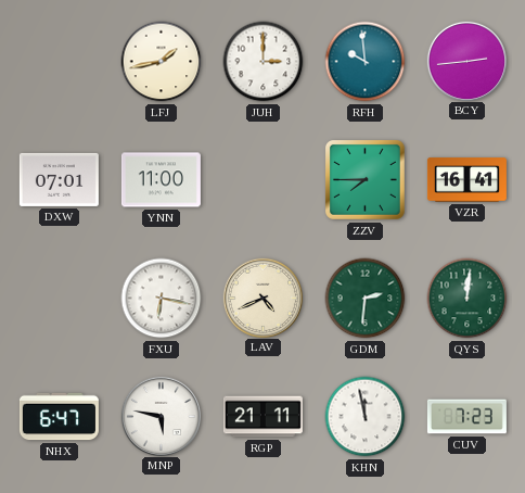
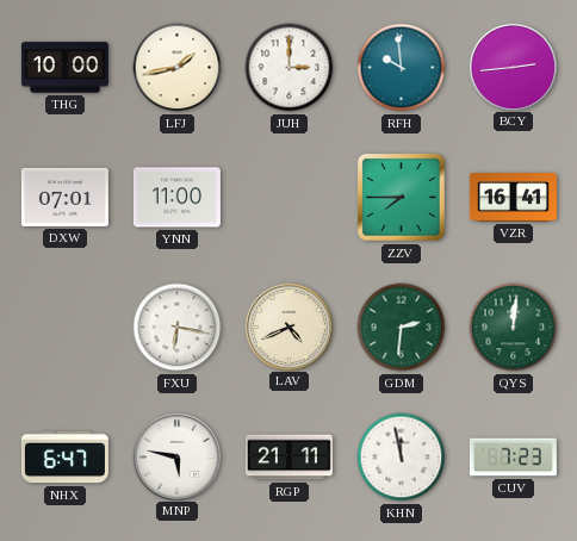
THG: none -> 10:00 (64, 68)
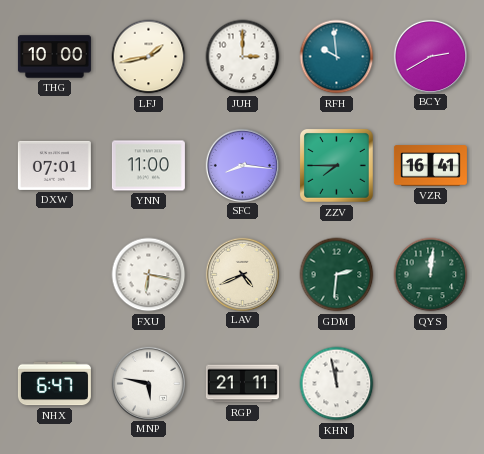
BCY: 2:44 -> 2:40 (430, 56)
SFC: none -> 8:16 (242, 165)
CUV: 7:23 -> none (513, 458)
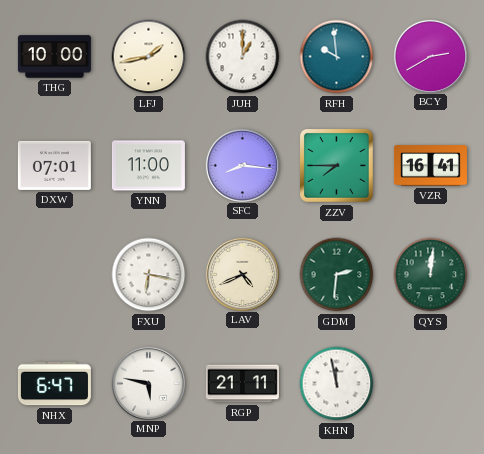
JUH: 3:00 -> 1:00 (243, 57)
